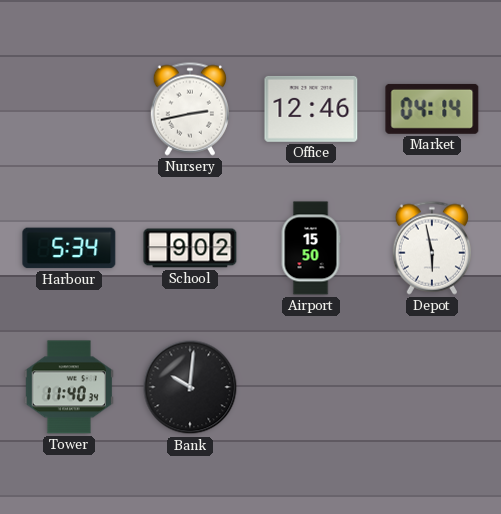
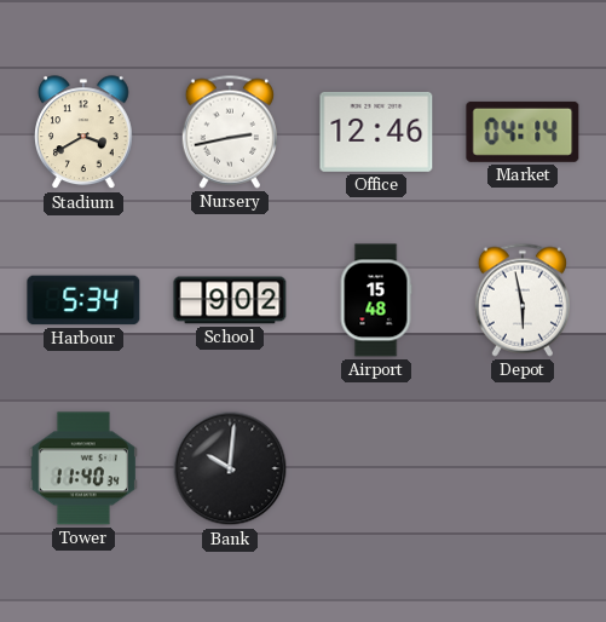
Stadium: none -> 3:40 (85, 133)
Airport: 15:50 -> 15:48 (376, 300)
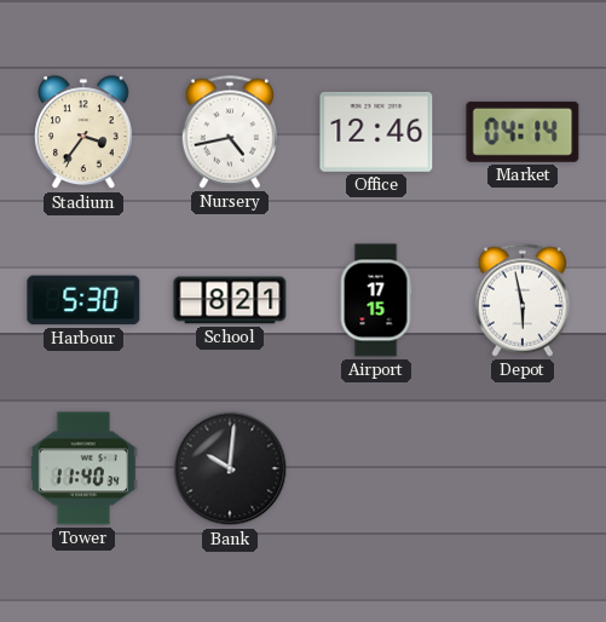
Stadium: 3:40 -> 3:36 (85, 133)
Nursery: 2:43 -> 4:43 (229, 132)
Harbour: 5:34 -> 5:30 (83, 300)
School: 9:02 -> 8:21 (230, 300)
Airport: 15:48 -> 17:15 (376, 300)
